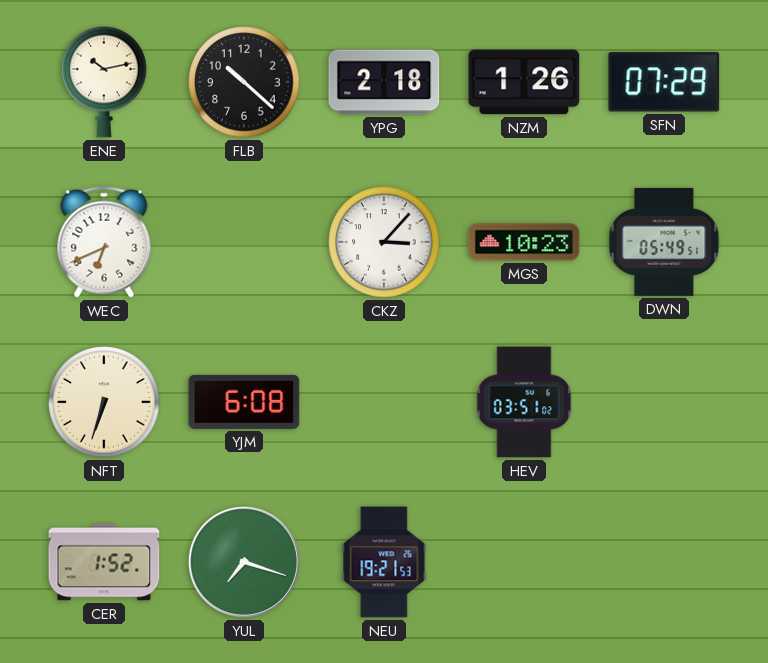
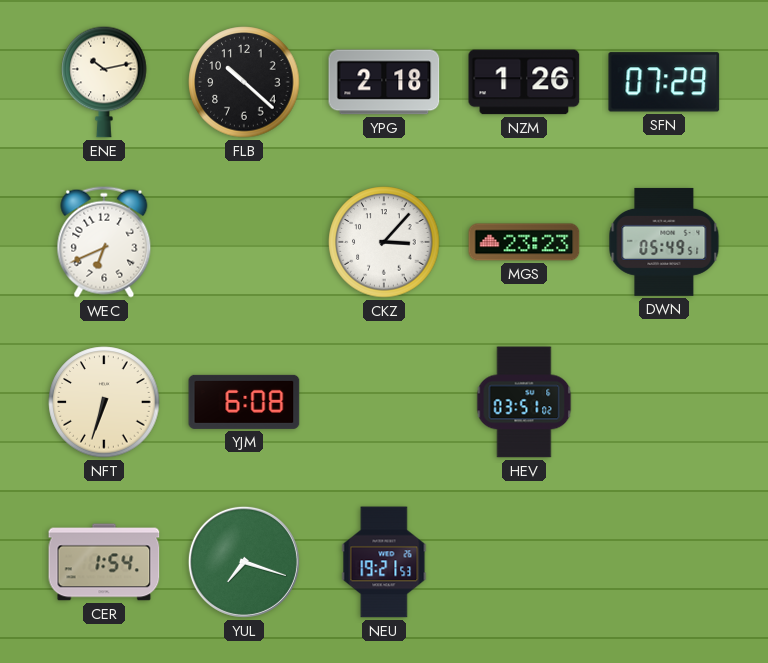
MGS: 10:23 -> 23:23 (524, 242)
CER: 1:52 -> 1:54 (104, 562)
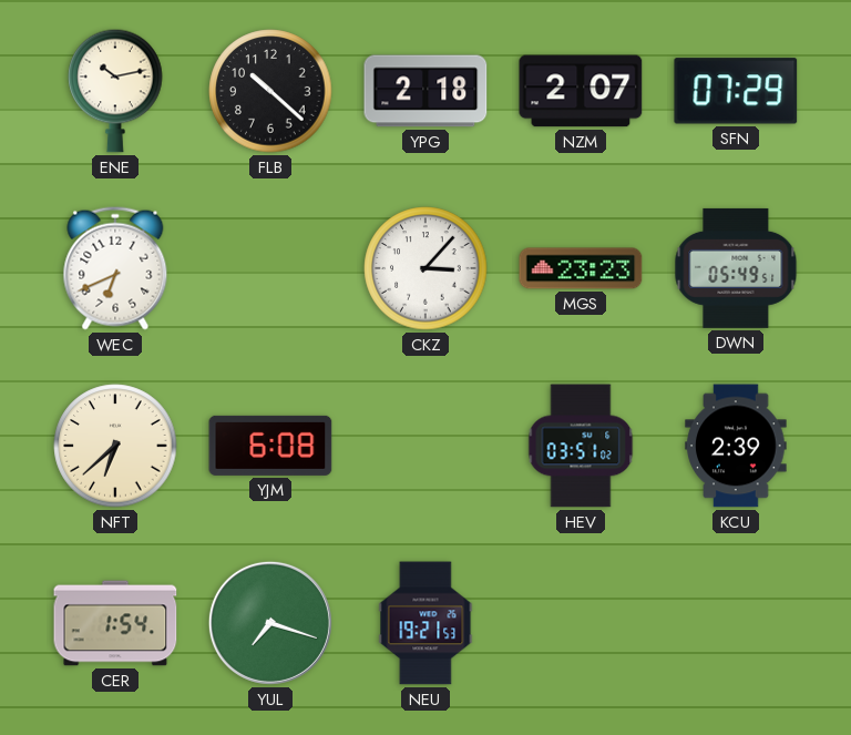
NZM: 1:26 -> 2:07 (581, 91)
NFT: 6:33 -> 6:38 (115, 446)
KCU: none -> 2:39 (736, 446)
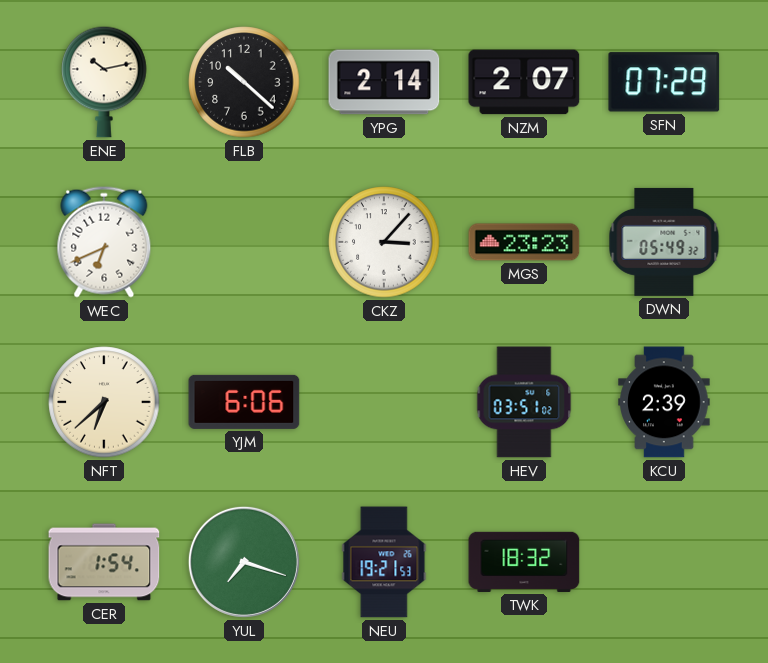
YPG: 2:18 -> 2:14 (384, 82)
DWN: 05:49:51 -> 05:49:32 (664, 242)
YJM: 6:08 -> 6:06 (244, 402)
TWK: none -> 18:32 (524, 562)
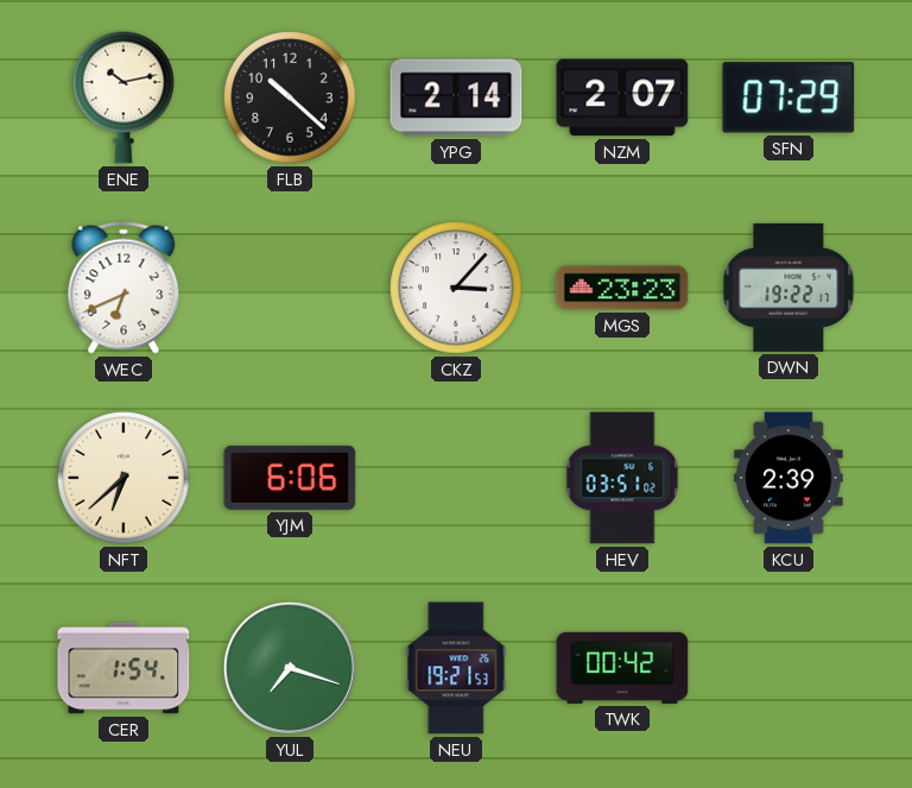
DWN: 05:49 -> 19:22 (788, 288)
TWK: 18:32 -> 00:42 (622, 668)
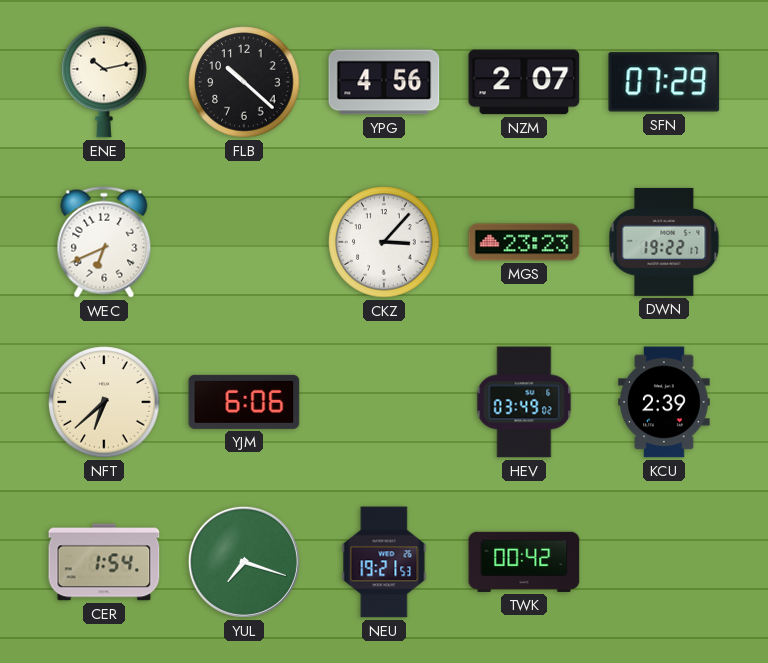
YPG: 2:14 -> 4:56 (384, 82)
HEV: 03:51 -> 03:49 (524, 402)
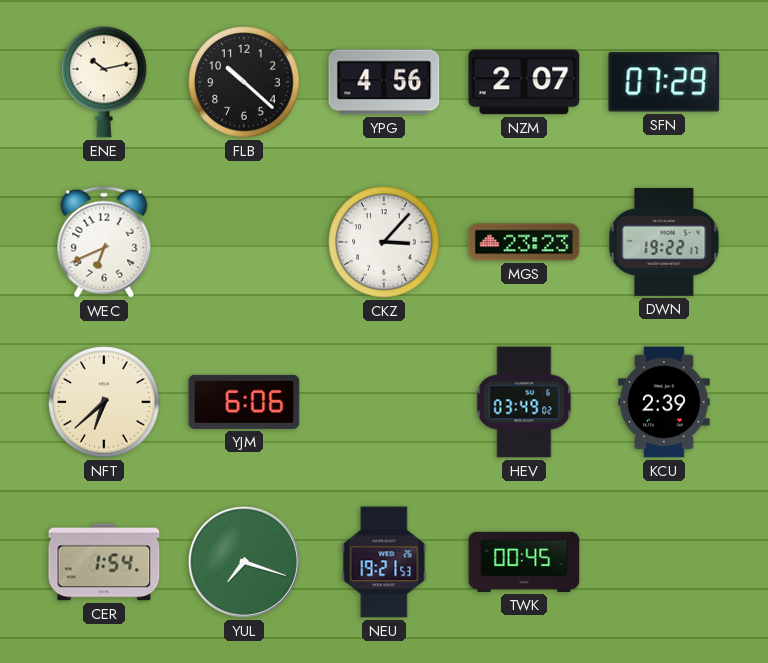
TWK: 00:42 -> 00:45 (524, 562)
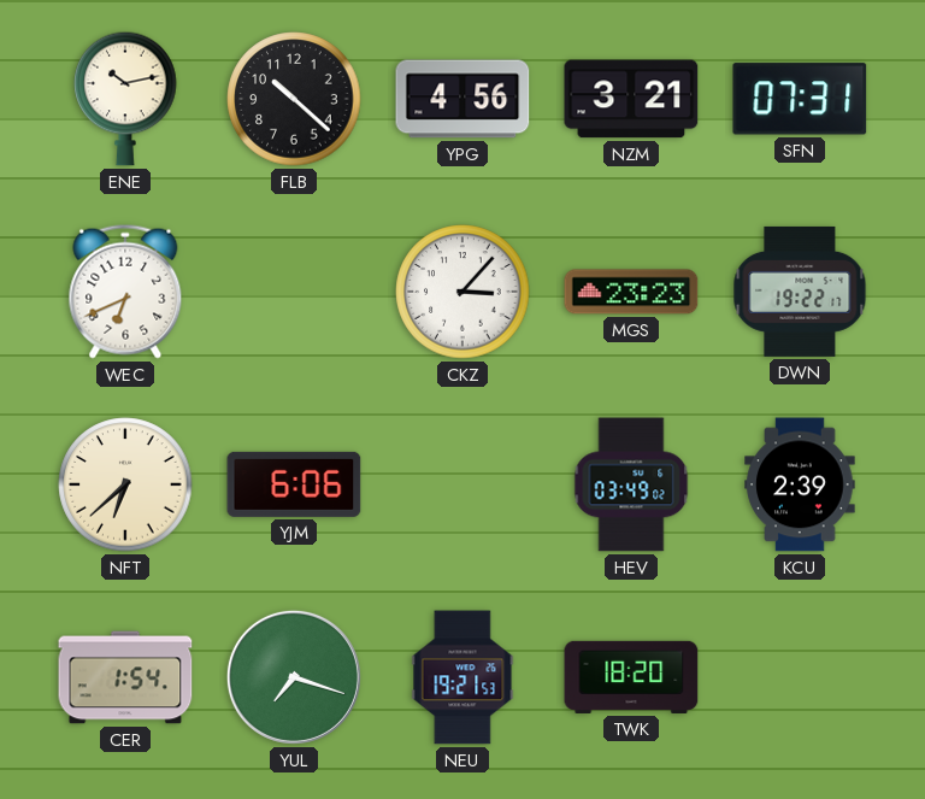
NZM: 2:07 -> 3:21 (631, 99)
SFN: 07:29 -> 07:31 (800, 99)
TWK: 00:45 -> 18:20 (631, 677)
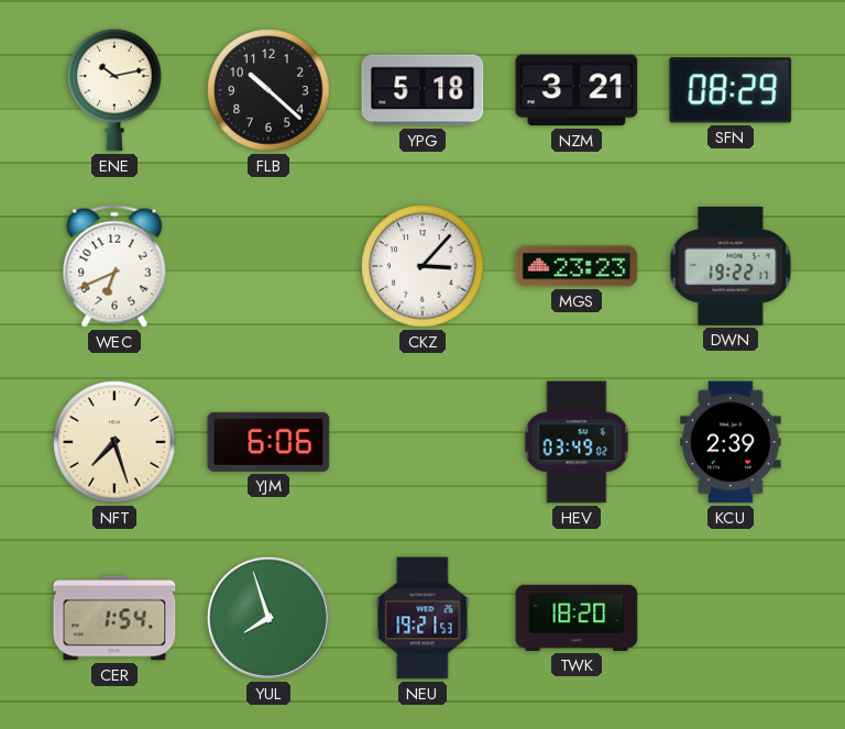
YPG: 4:56 -> 5:18 (422, 90)
SFN: 07:31 -> 08:29 (731, 90)
NFT: 6:38 -> 7:27 (114, 442)
YUL: 7:18 -> 7:57 (268, 618)
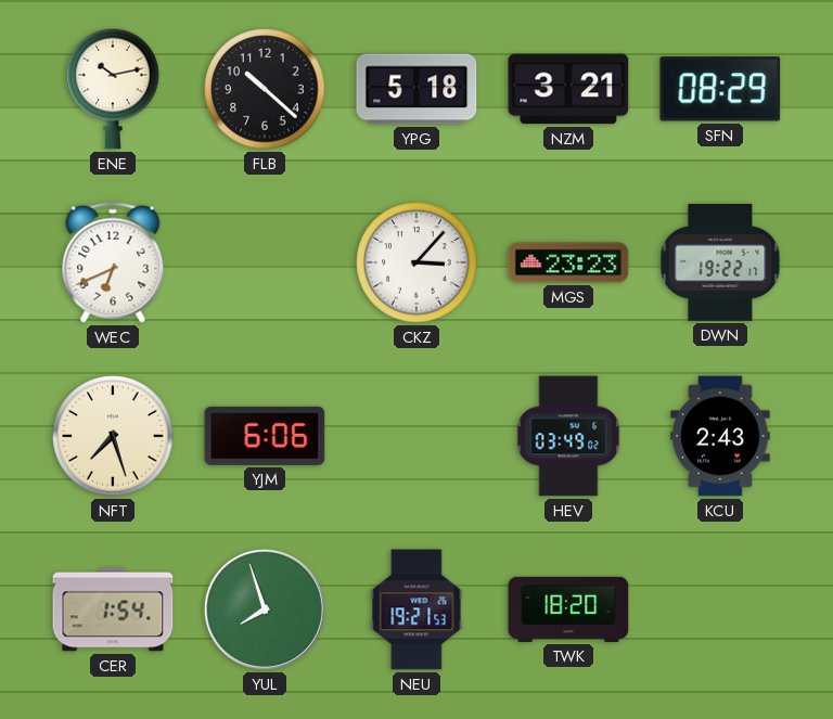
KCU: 2:39 -> 2:43 (720, 436)
